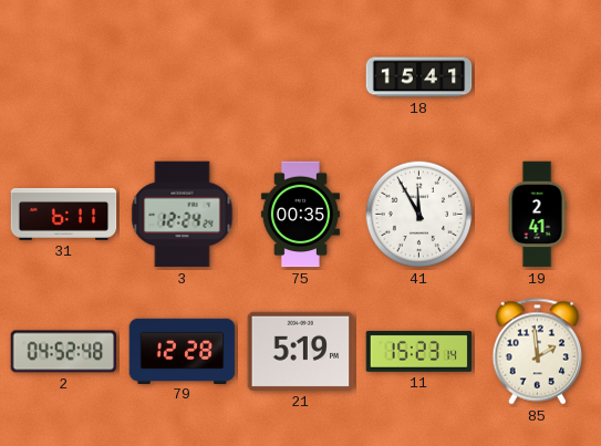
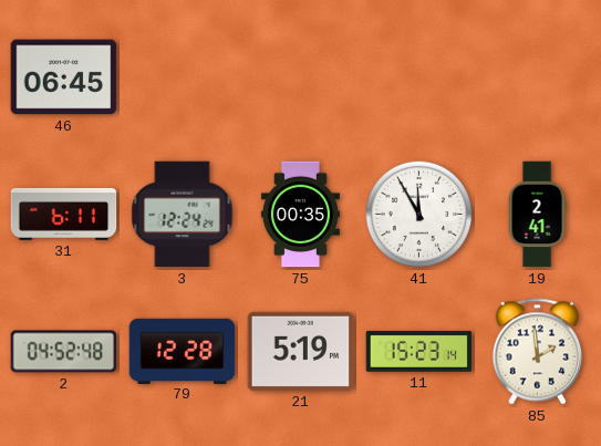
46: none -> 06:45 (64, 77)
18: 15:41 -> none (419, 77)
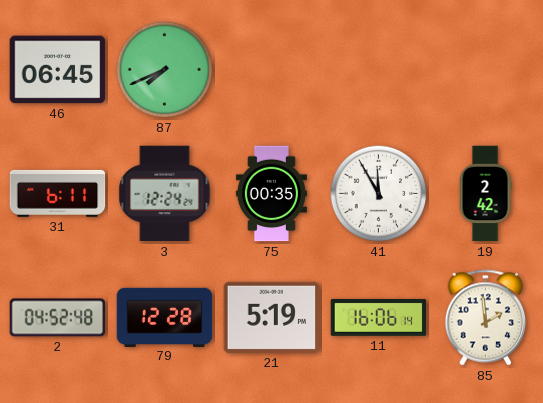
87: none -> 7:41 (165, 70)
19: 2:41 -> 2:42 (485, 194)
11: 15:23 -> 16:06 (379, 317)
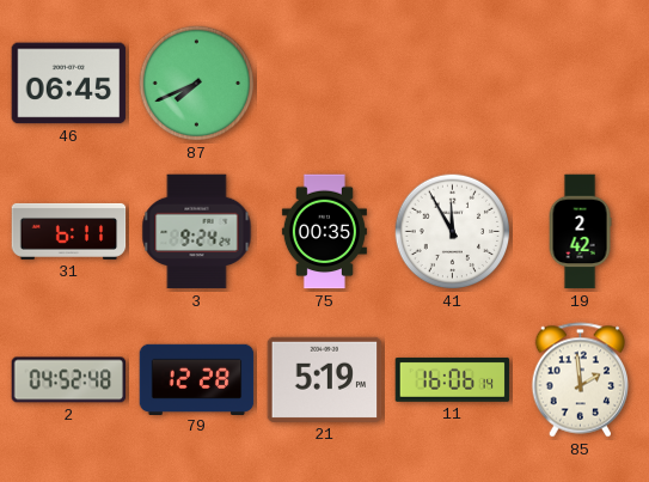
3: 12:24 -> 9:24 (197, 232)
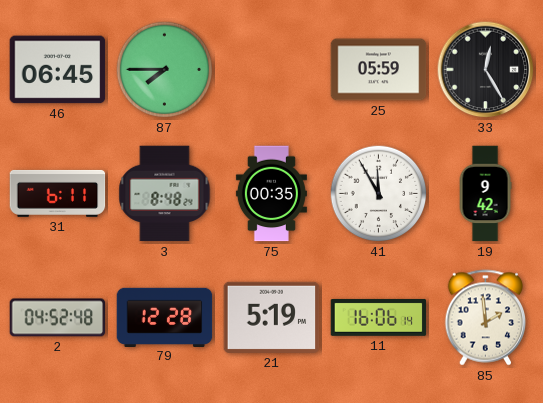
87: 7:41 -> 7:45 (165, 70)
25: none -> 05:59 (379, 70)
33: none -> 12:25 (486, 70)
3: 9:24 -> 8:48 (165, 194)
19: 2:42 -> 9:42 (485, 194)
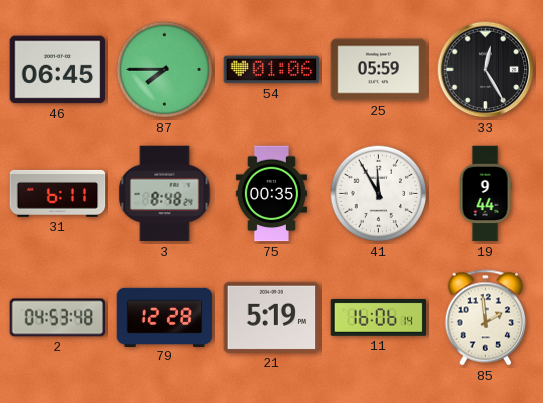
54: none -> 01:06 (272, 70)
19: 9:42 -> 9:44 (485, 194)
2: 04:52 -> 04:53 (58, 318)
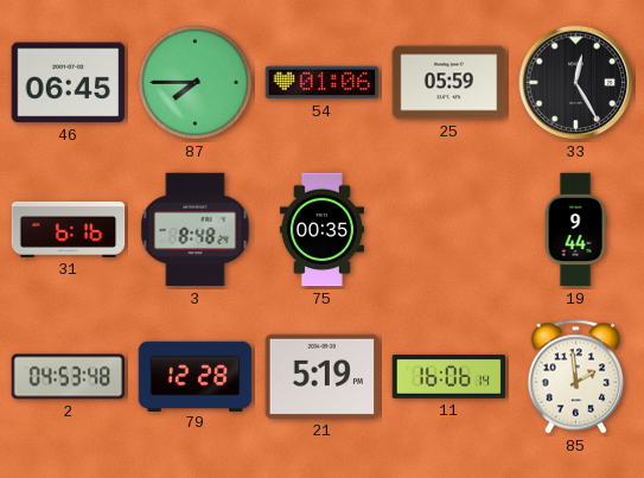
31: 6:11 -> 6:16 (69, 229)
41: 11:55 -> none (379, 194)
